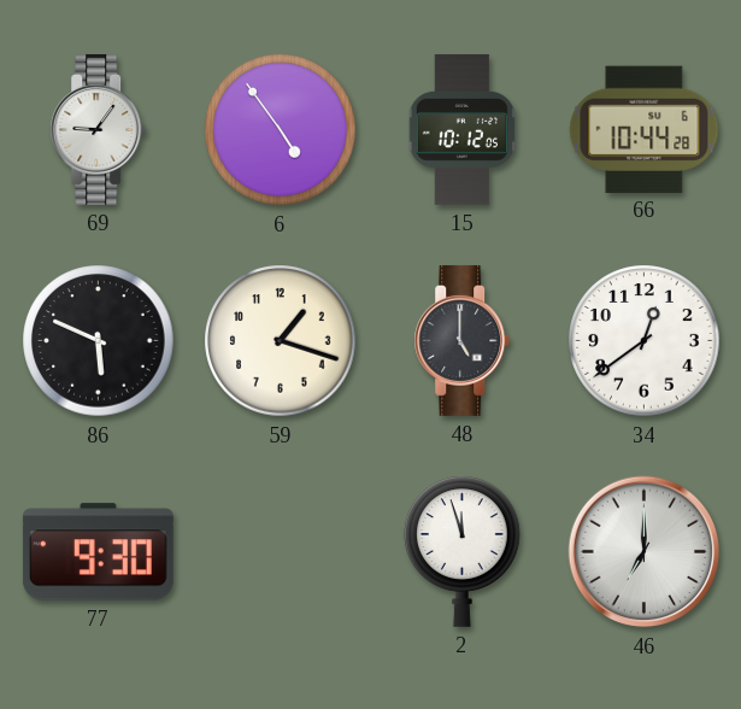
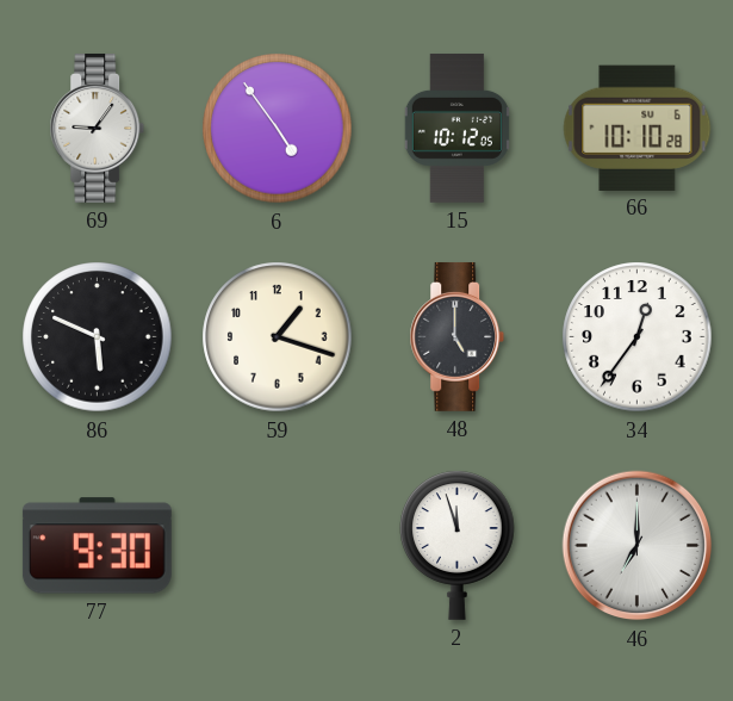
66: 10:44 -> 10:10 (638, 128)
34: 12:39 -> 12:36 (638, 337)
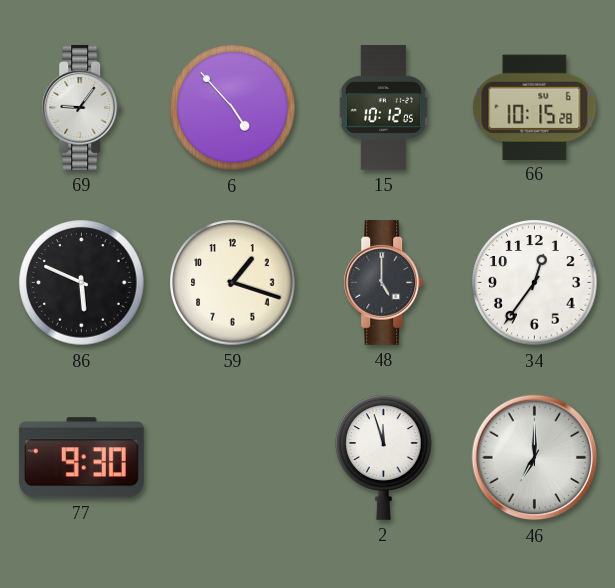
6: 4:54 -> 4:53 (233, 108)
66: 10:10 -> 10:15 (535, 107)
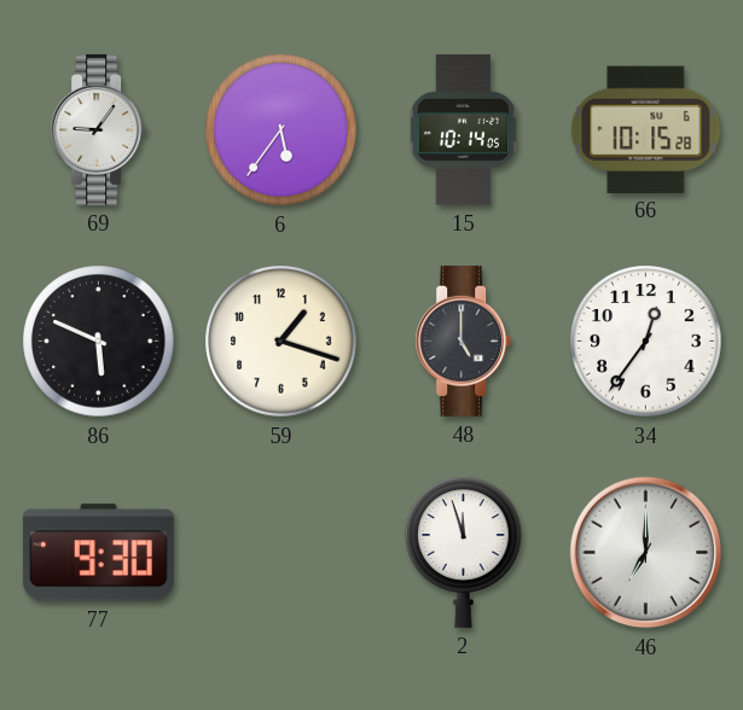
6: 4:53 -> 5:36 (281, 130)
15: 10:12 -> 10:14 (463, 129)
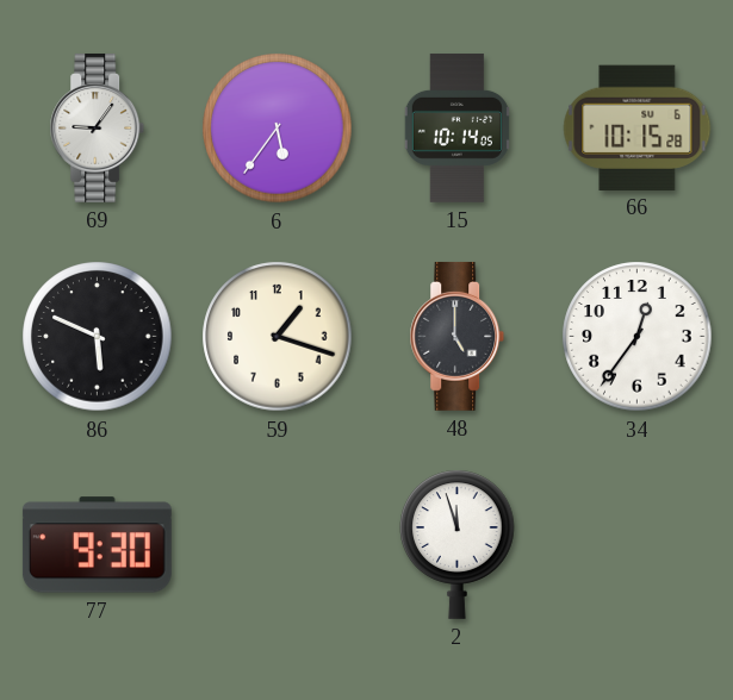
46: 7:00 -> none (646, 553)
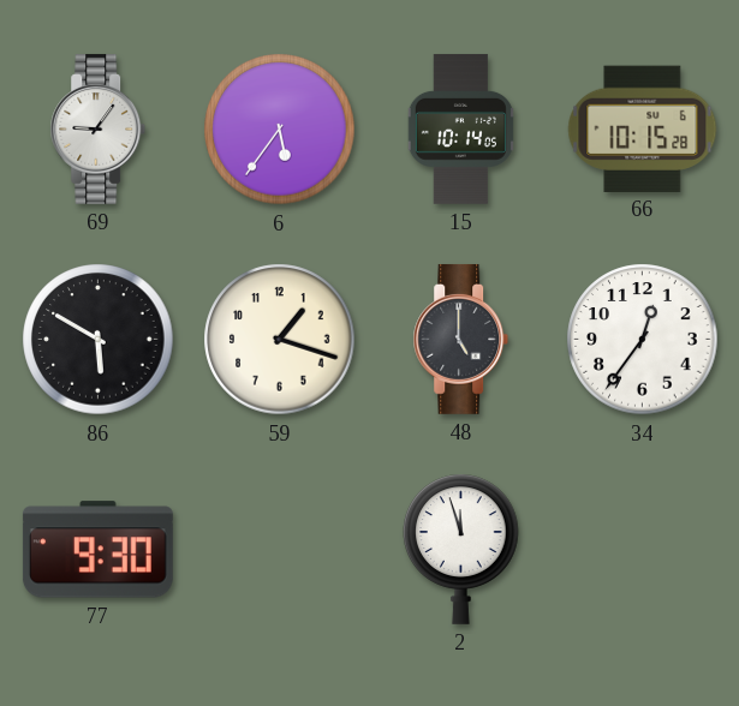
86: 5:49 -> 5:50 (99, 340)
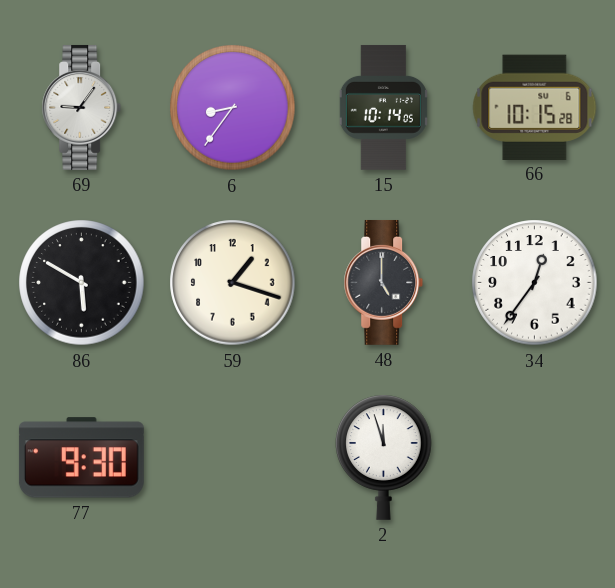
6: 5:36 -> 8:36 (233, 108)
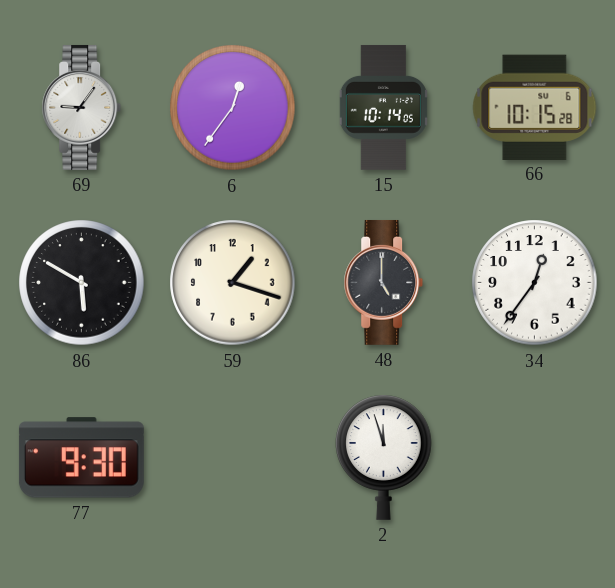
6: 8:36 -> 12:36 (233, 108)
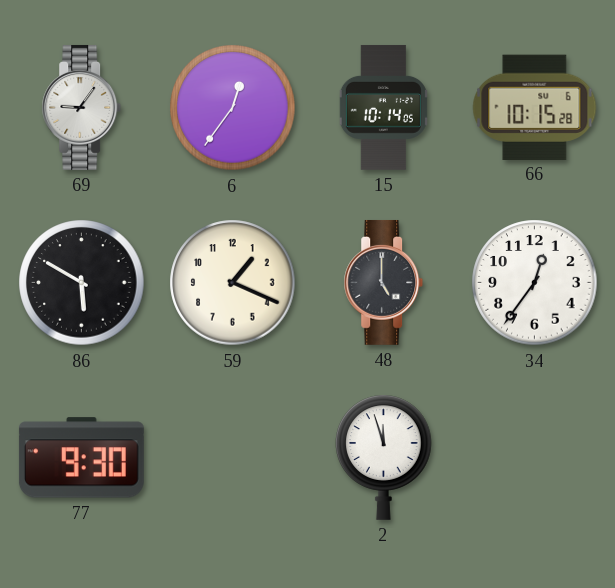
59: 1:18 -> 1:19 (233, 283)
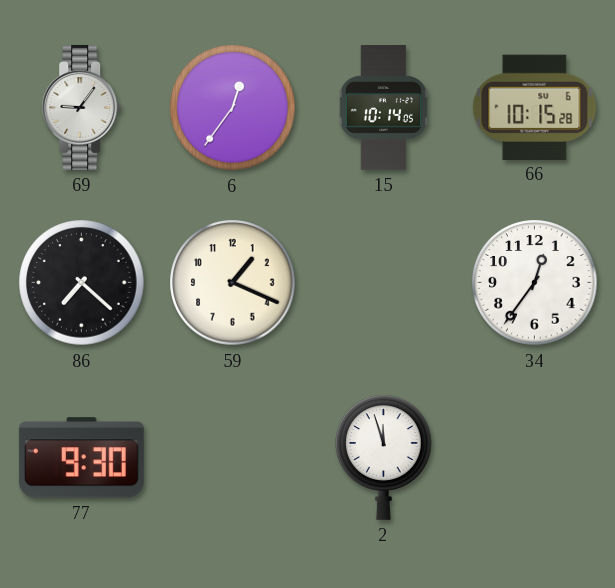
86: 5:50 -> 7:22 (82, 283)
48: 5:00 -> none (384, 282)
